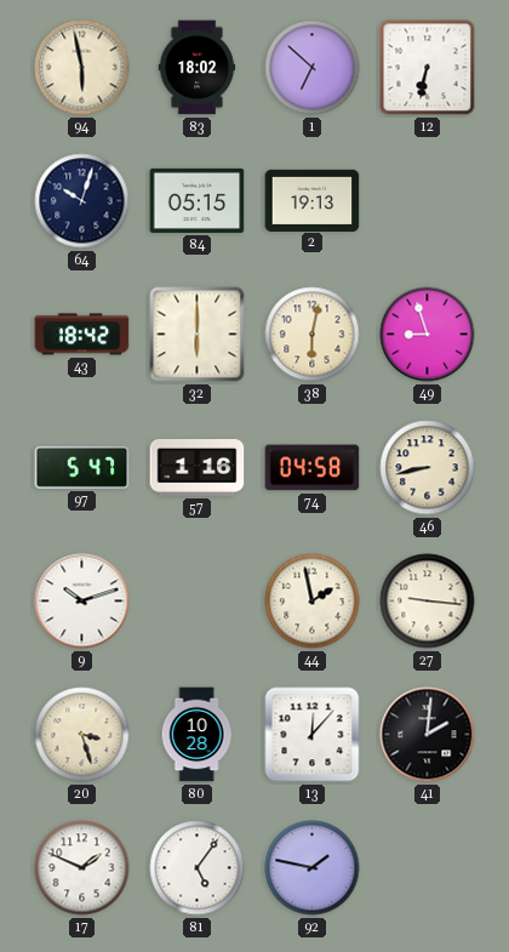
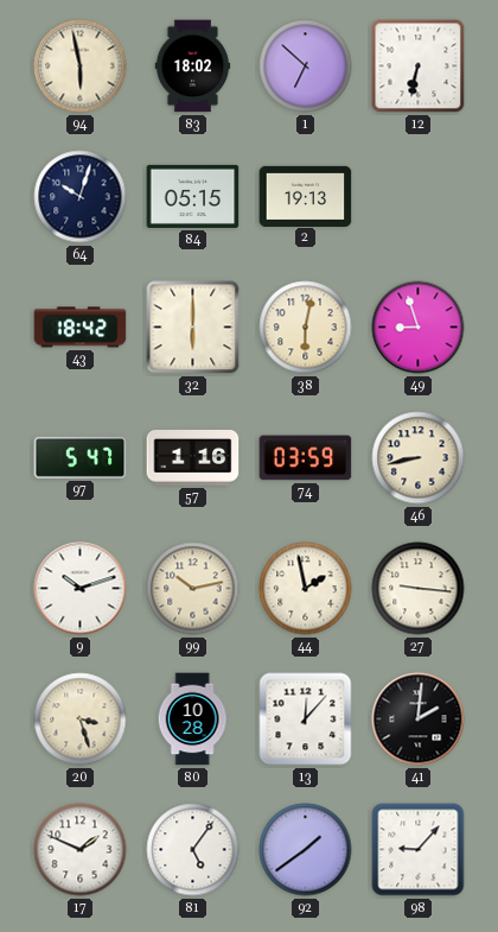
74: 04:58 -> 03:59 (306, 458)
99: none -> 10:13 (193, 589)
92: 1:47 -> 1:39 (306, 850)
98: none -> 9:07 (419, 850)
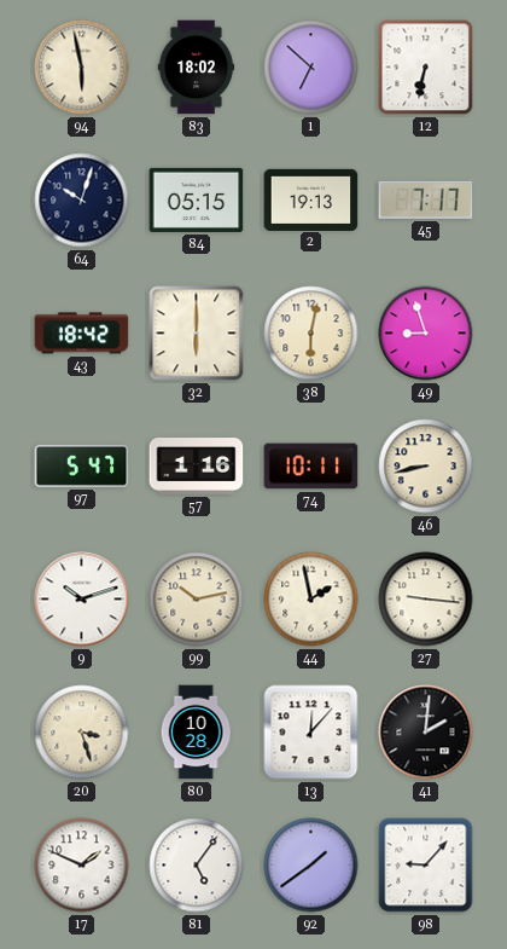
45: none -> 7:17 (426, 199)
74: 03:59 -> 10:11 (311, 467)
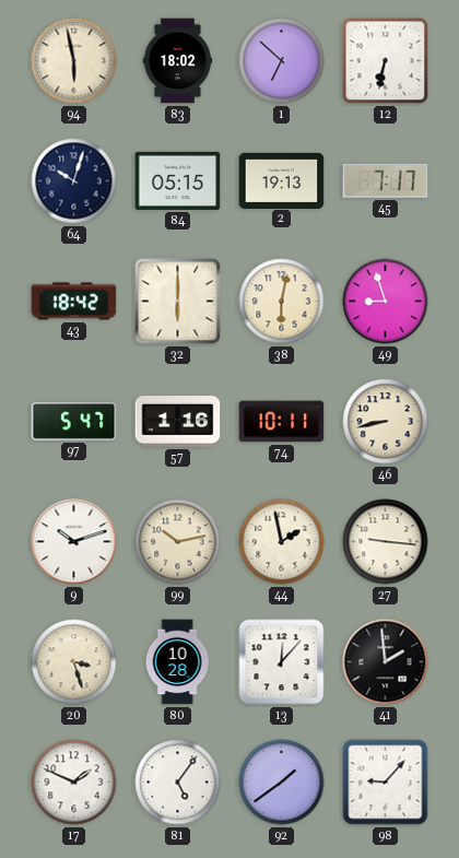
41: 2:01 -> 1:59 (386, 662)
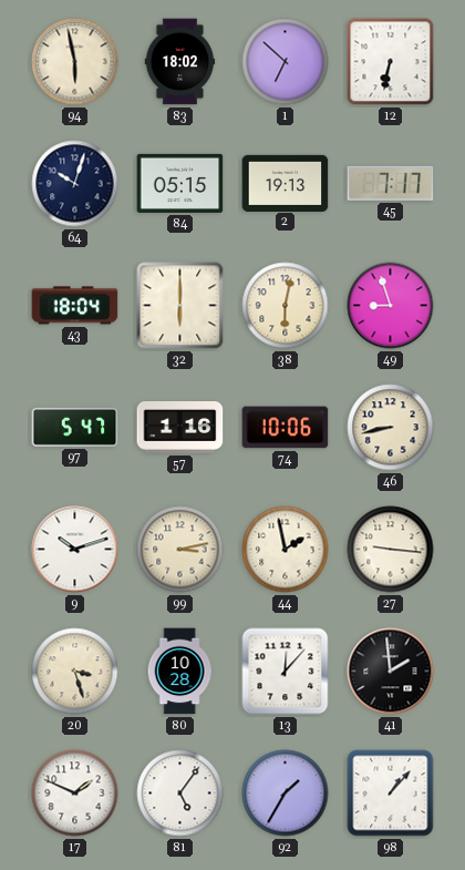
43: 18:42 -> 18:04 (75, 306)
74: 10:11 -> 10:06 (286, 428)
99: 10:13 -> 3:13 (180, 550)
92: 1:39 -> 1:35 (286, 794)
98: 9:07 -> 1:07 (391, 794)
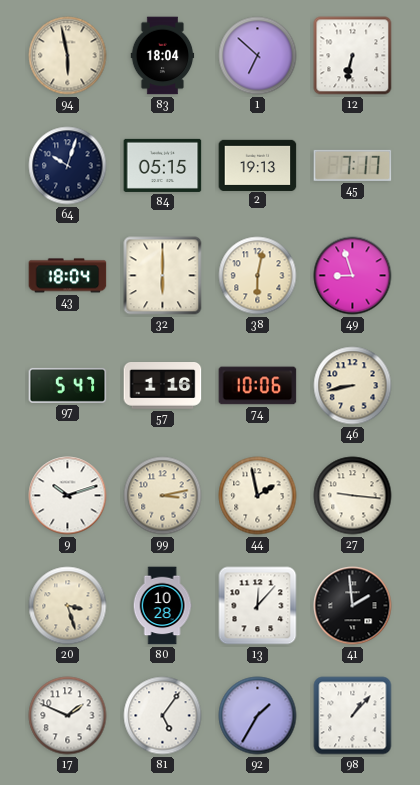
83: 18:02 -> 18:04 (163, 56)
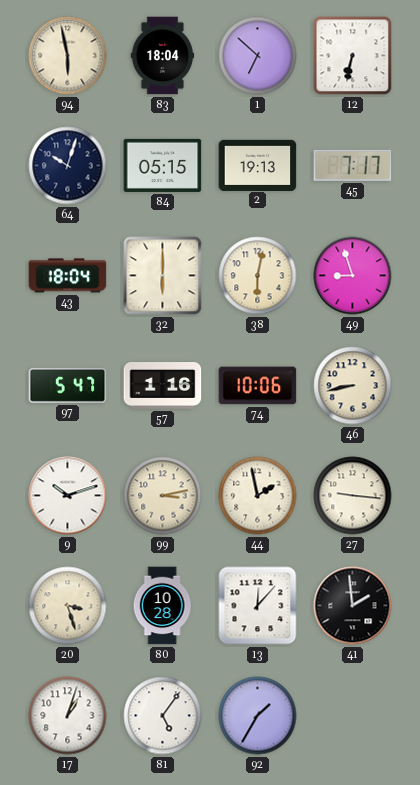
17: 1:49 -> 1:03 (68, 716)
98: 1:07 -> none (353, 716)
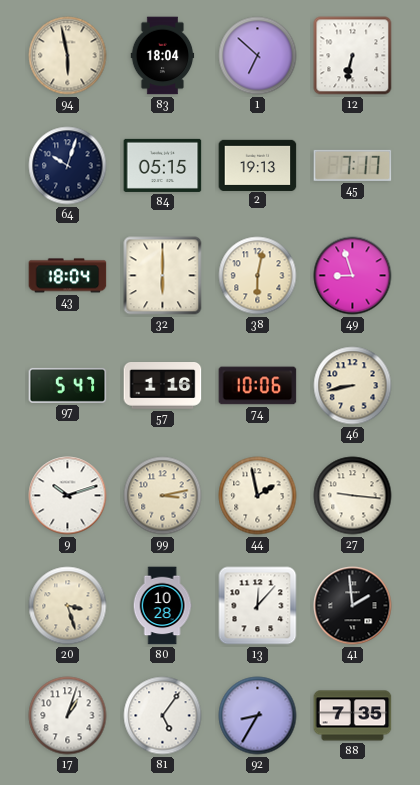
92: 1:35 -> 8:35 (258, 716)
88: none -> 7:35 (353, 716)
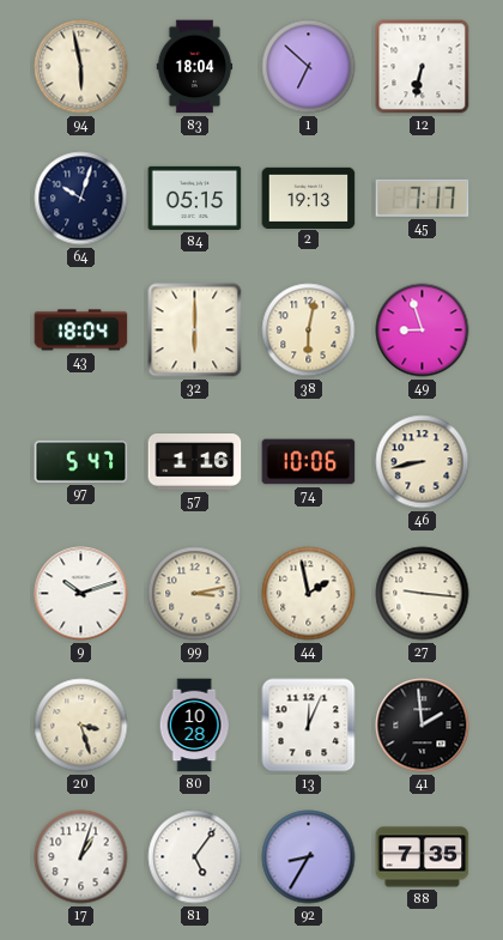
13: 12:07 -> 12:04 (309, 726)
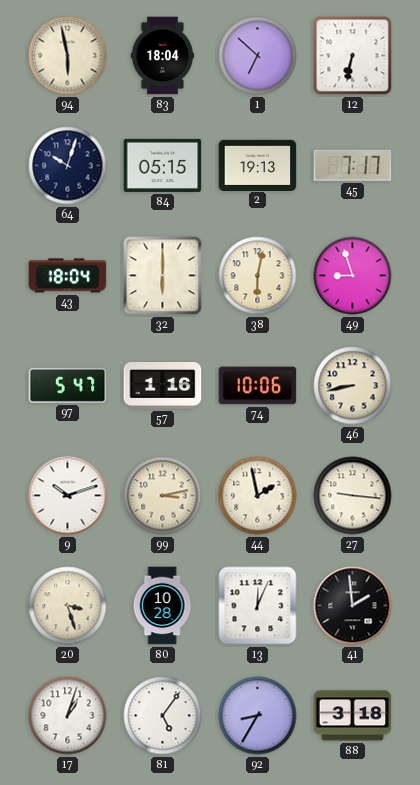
88: 7:35 -> 3:18 (353, 716)
